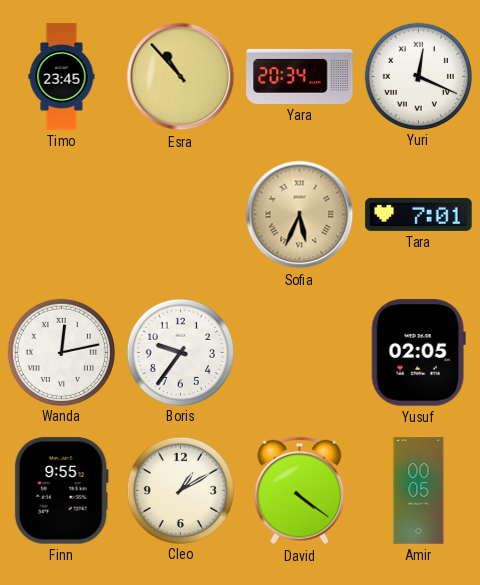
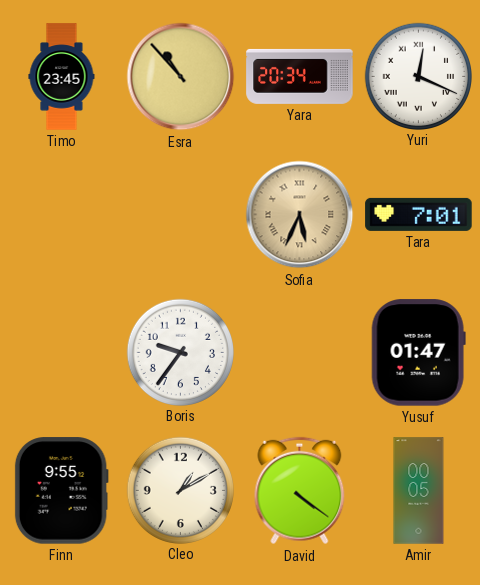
Wanda: 12:13 -> none (61, 352)
Yusuf: 02:05 -> 01:47 (418, 353)
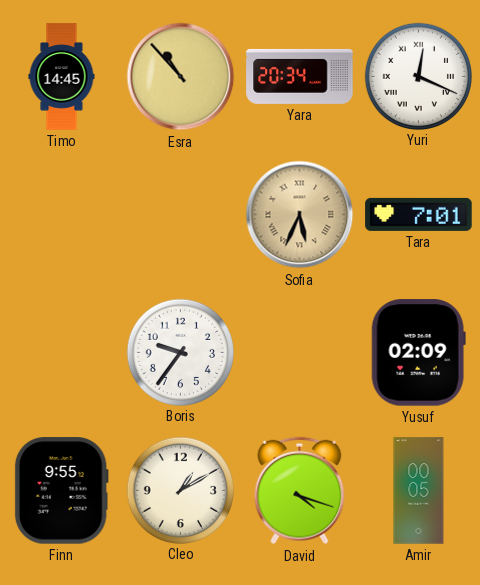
Timo: 23:45 -> 14:45 (62, 77)
Yusuf: 01:47 -> 02:09 (418, 353)
David: 4:21 -> 4:18 (300, 491)
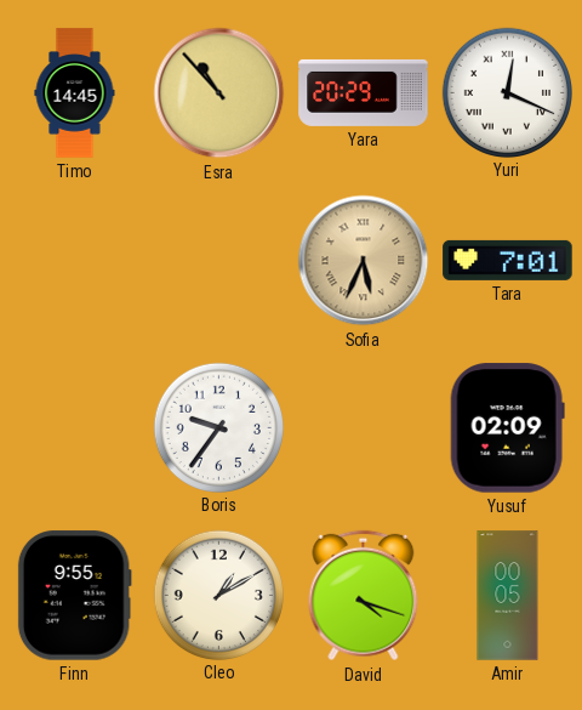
Yara: 20:34 -> 20:29 (364, 92)
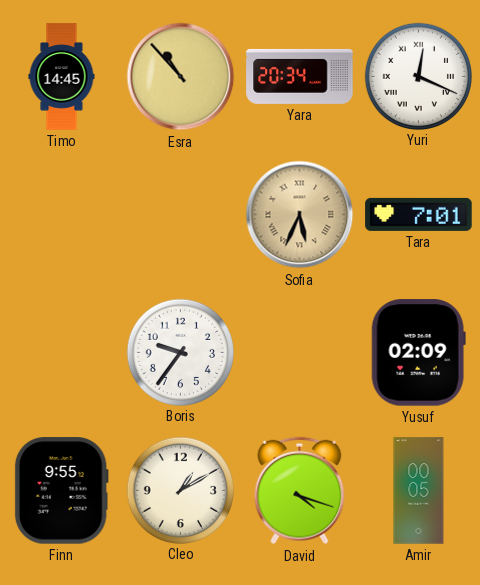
Yara: 20:29 -> 20:34 (300, 76)
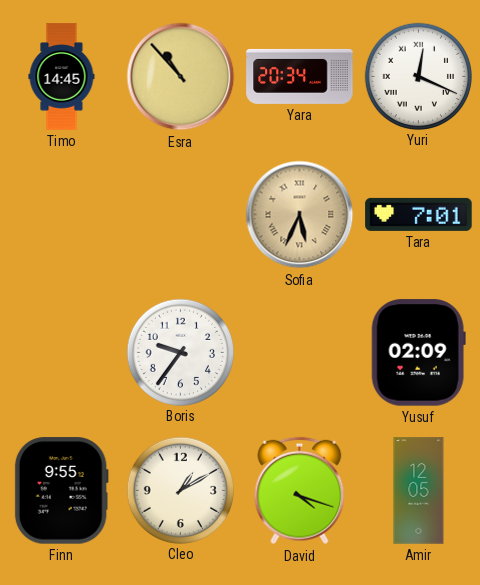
Amir: 00:05 -> 12:05 (419, 491)
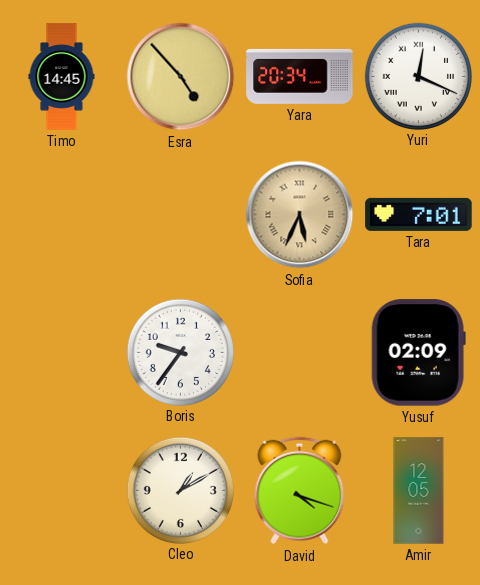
Esra: 10:53 -> 4:53 (181, 77)
Finn: 9:55 -> none (61, 491)
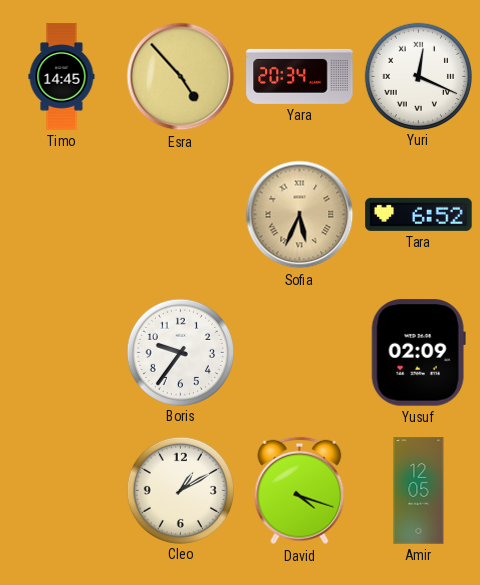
Tara: 7:01 -> 6:52 (419, 214)
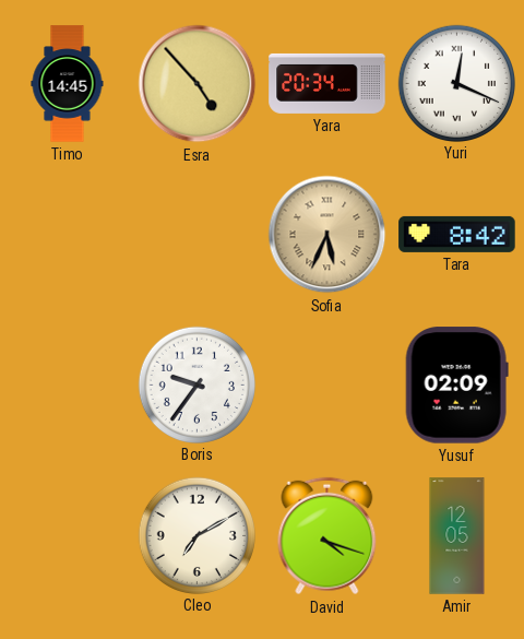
Tara: 6:52 -> 8:42 (457, 234)
Cleo: 1:10 -> 7:10 (196, 535)
